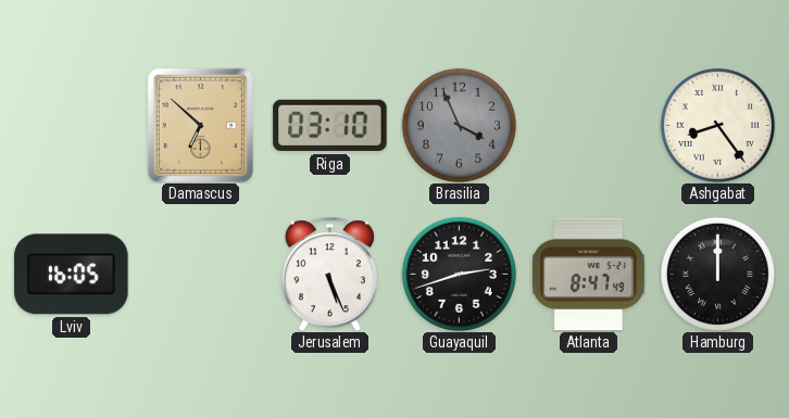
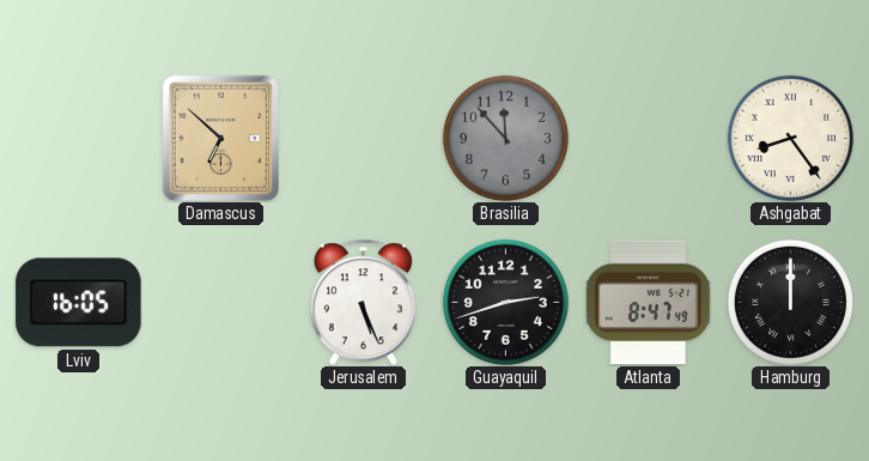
Riga: 03:10 -> none (330, 126)
Brasilia: 3:56 -> 11:53 (505, 138)
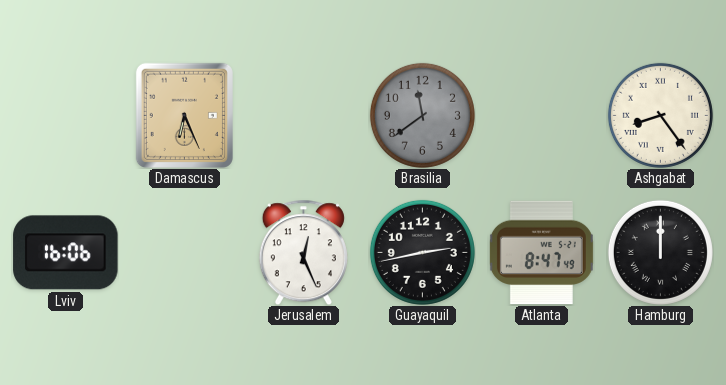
Damascus: 6:52 -> 6:26 (184, 115)
Brasilia: 11:53 -> 11:39 (422, 115)
Lviv: 16:05 -> 16:06 (66, 253)
Jerusalem: 5:26 -> 12:26 (303, 252)
Guayaquil: 2:42 -> 2:43 (422, 252)
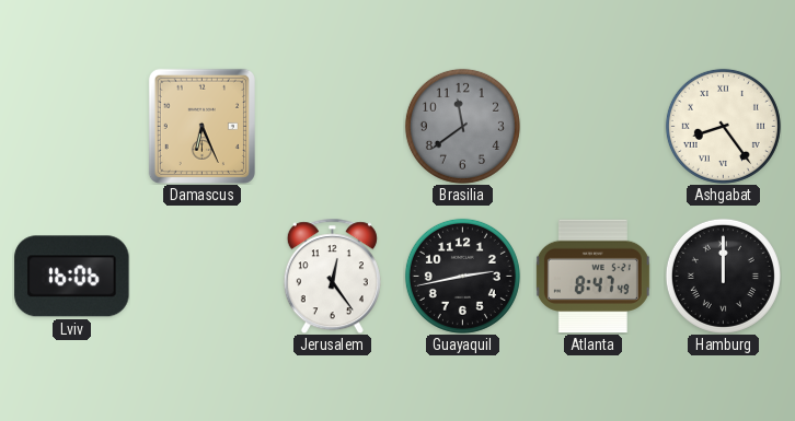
Jerusalem: 12:26 -> 12:24 (332, 276)
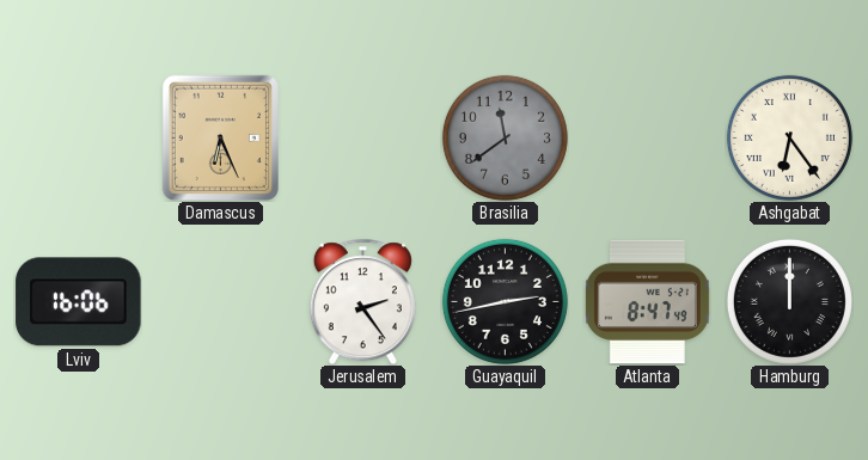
Ashgabat: 8:24 -> 6:24 (789, 137)
Jerusalem: 12:24 -> 2:24 (362, 301)
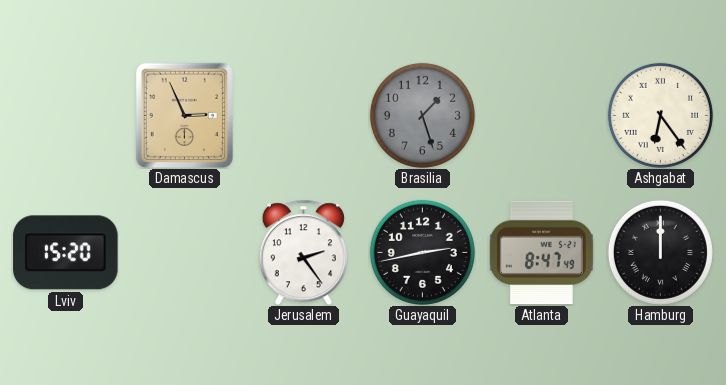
Damascus: 6:26 -> 2:56 (184, 115)
Brasilia: 11:39 -> 1:27 (422, 115)
Lviv: 16:06 -> 15:20 (66, 253)
